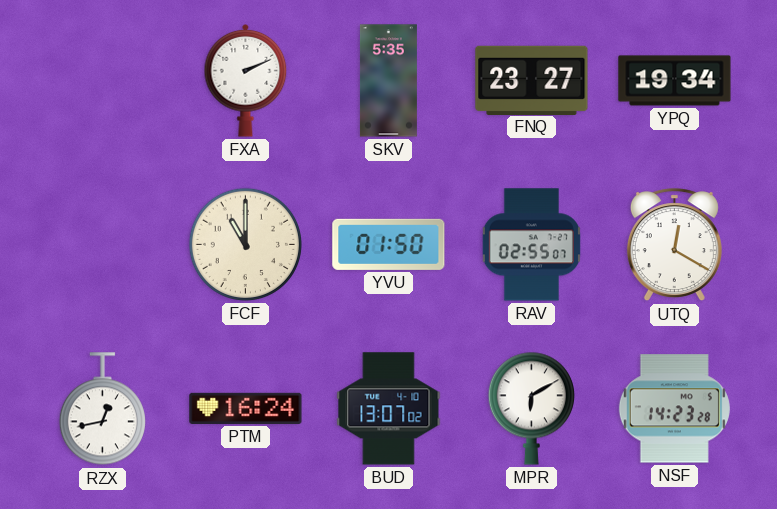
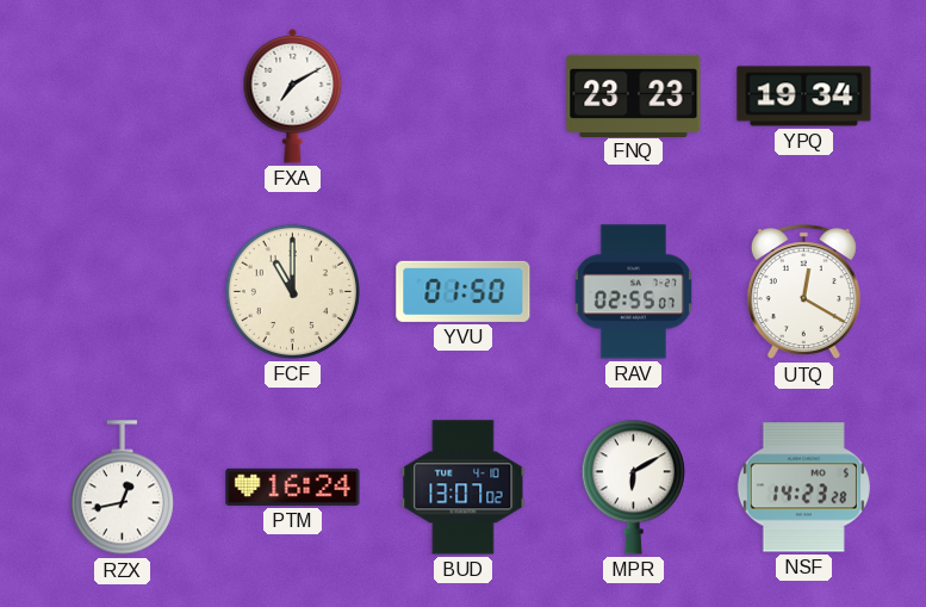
FXA: 2:11 -> 7:10 (293, 95)
SKV: 5:35 -> none (388, 81)
FNQ: 23:27 -> 23:23 (634, 95)
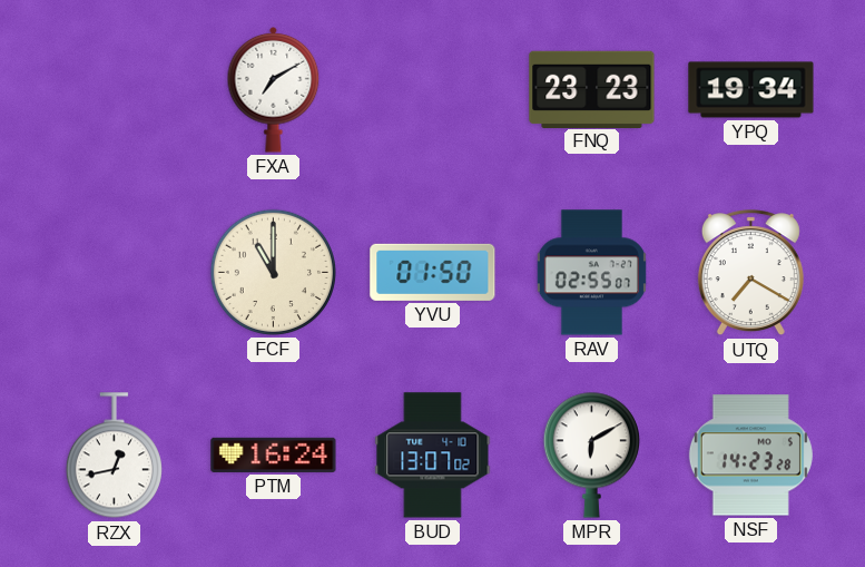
UTQ: 12:20 -> 7:20 (750, 273)
